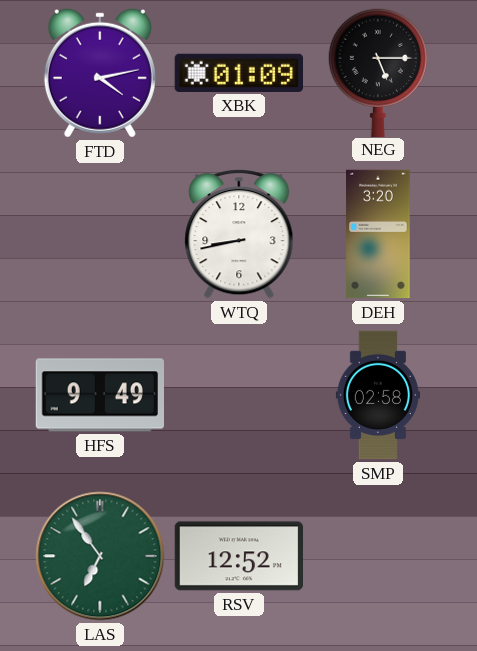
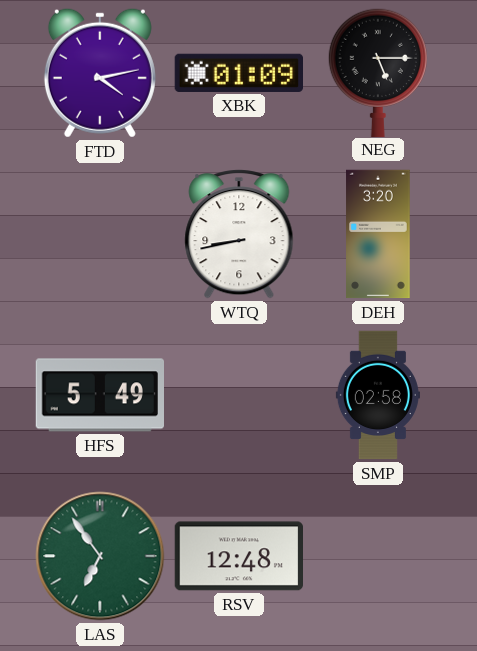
HFS: 9:49 -> 5:49 (99, 395)
RSV: 12:52 -> 12:48 (238, 556)
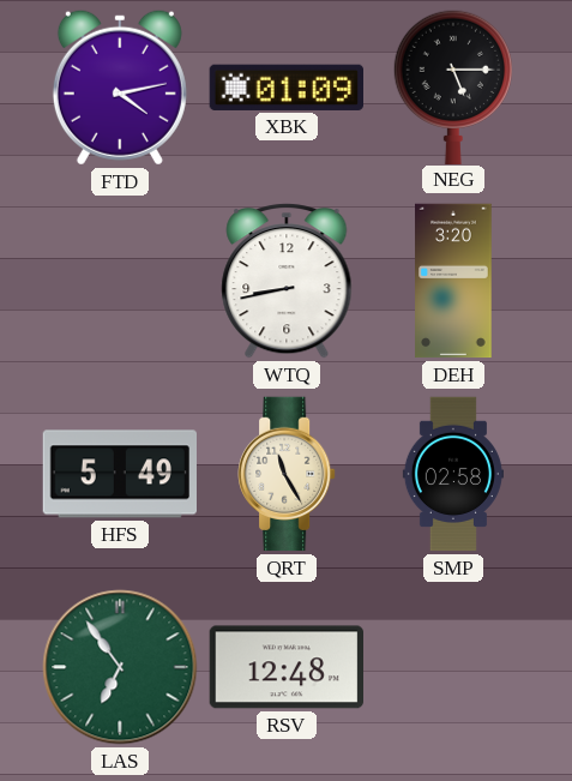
QRT: none -> 11:25 (287, 474)
